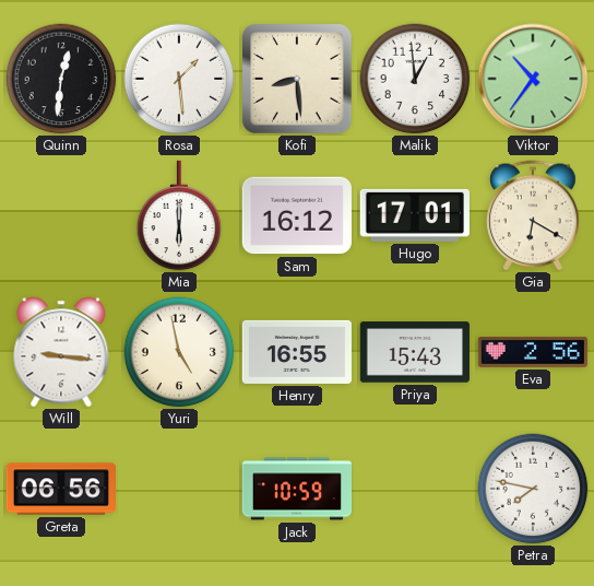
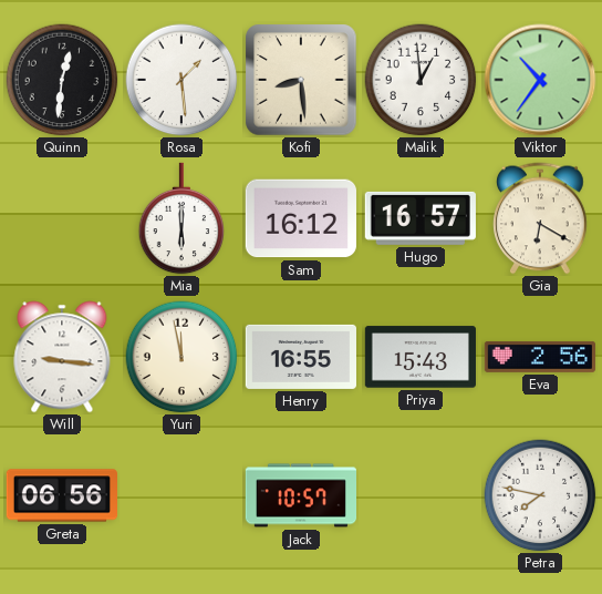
Hugo: 17:01 -> 16:57 (421, 218)
Yuri: 4:58 -> 11:58 (181, 357)
Jack: 10:59 -> 10:57 (300, 495)
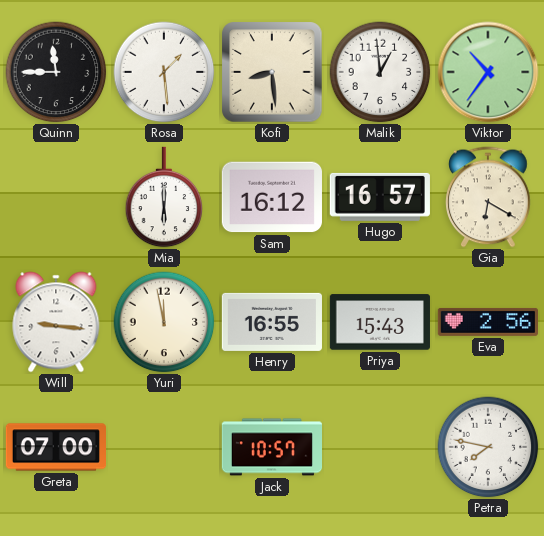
Quinn: 12:31 -> 11:45 (56, 72)
Greta: 06:56 -> 07:00 (55, 447)
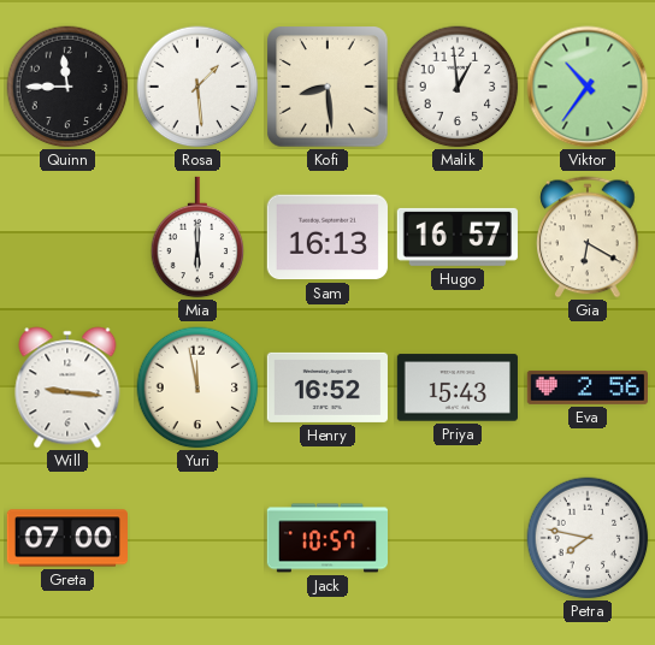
Sam: 16:12 -> 16:13 (327, 237)
Henry: 16:55 -> 16:52 (327, 387)
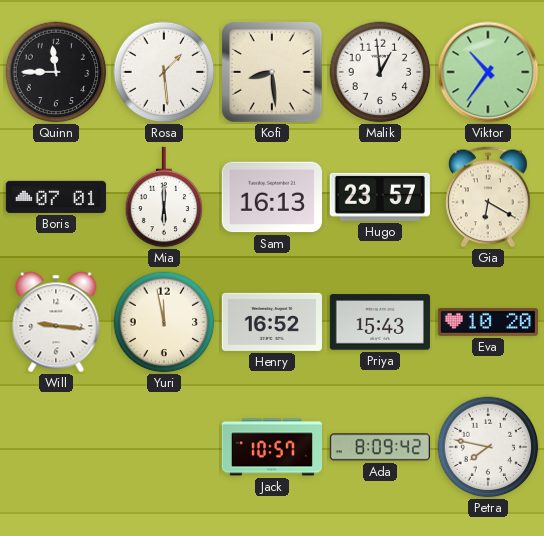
Boris: none -> 07:01 (56, 197)
Hugo: 16:57 -> 23:57 (380, 197)
Eva: 2:56 -> 10:20 (487, 322)
Greta: 07:00 -> none (66, 538)
Ada: none -> 8:09 (380, 447)
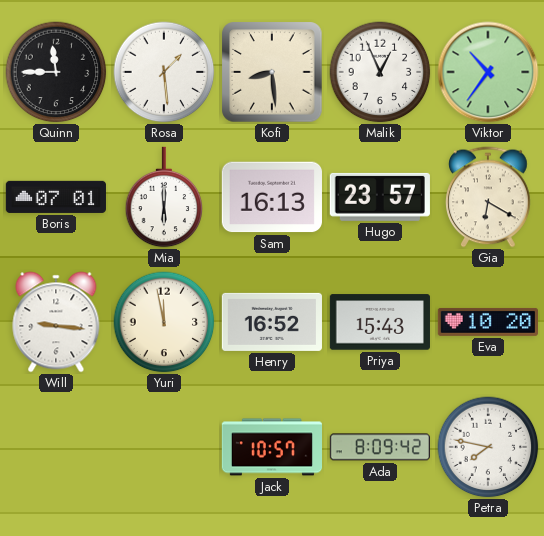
Malik: 12:59 -> 12:56 (380, 72)
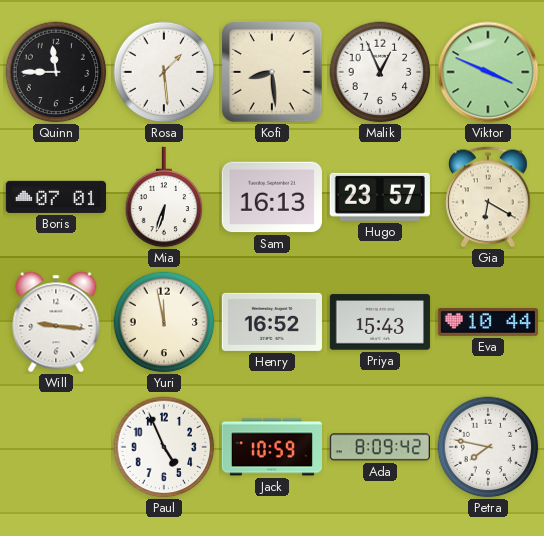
Viktor: 10:36 -> 3:49 (488, 72)
Mia: 6:00 -> 6:33 (164, 197)
Eva: 10:20 -> 10:44 (487, 322)
Paul: none -> 4:56 (164, 447)
Jack: 10:57 -> 10:59 (271, 447)
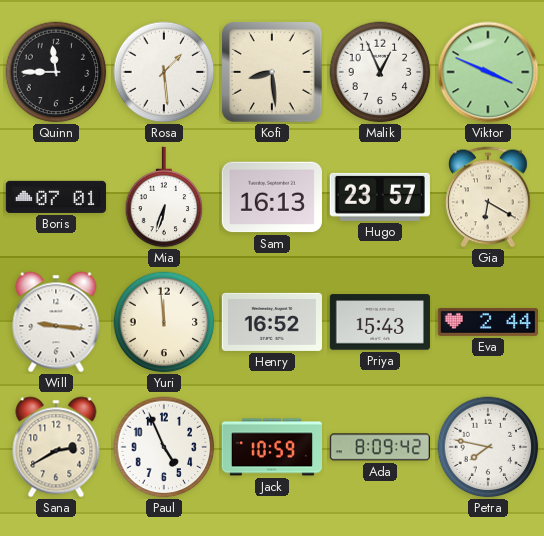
Yuri: 11:58 -> 11:59 (164, 322)
Eva: 10:44 -> 2:44 (487, 322)
Sana: none -> 2:40 (56, 447)
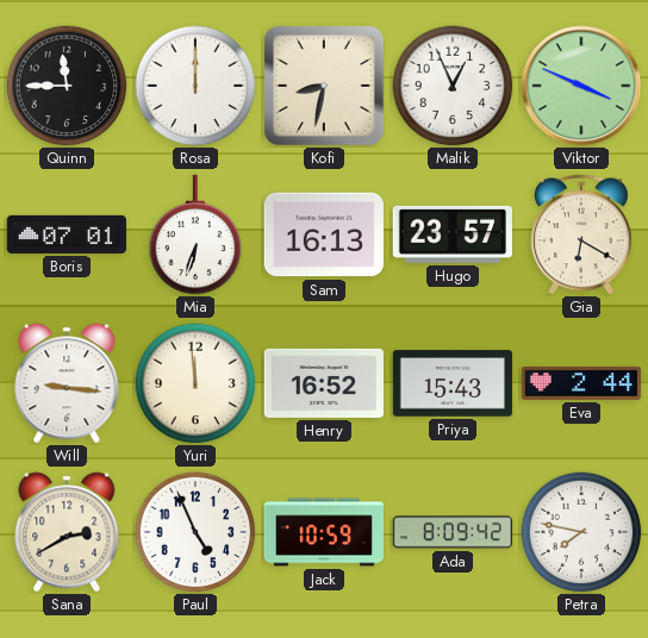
Rosa: 1:29 -> 12:00 (195, 86)
Kofi: 8:29 -> 8:32 (324, 86)
